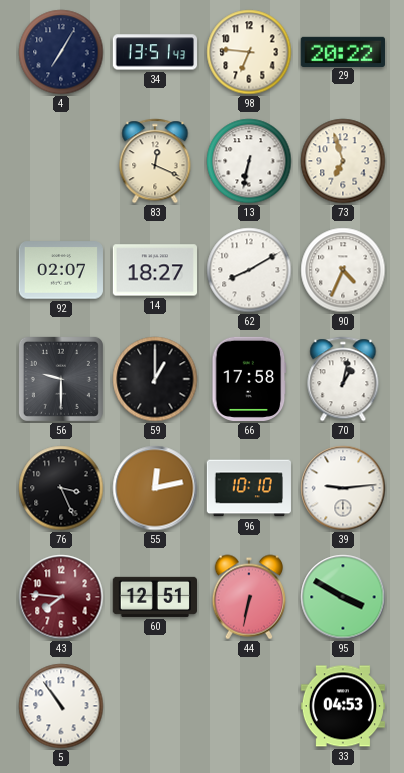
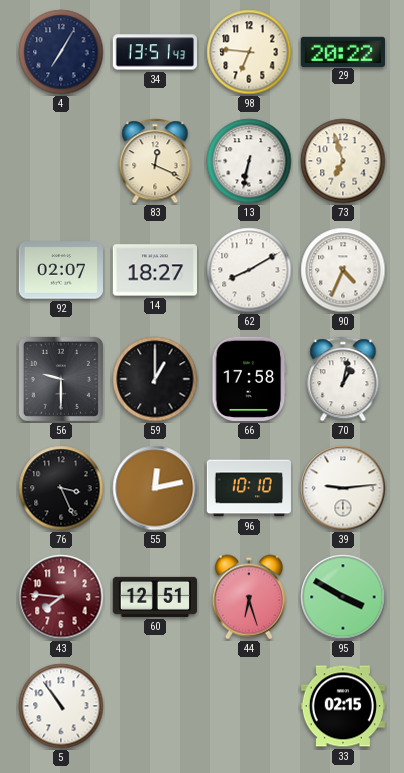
44: 6:32 -> 6:27 (249, 597)
33: 04:53 -> 02:15 (342, 706)
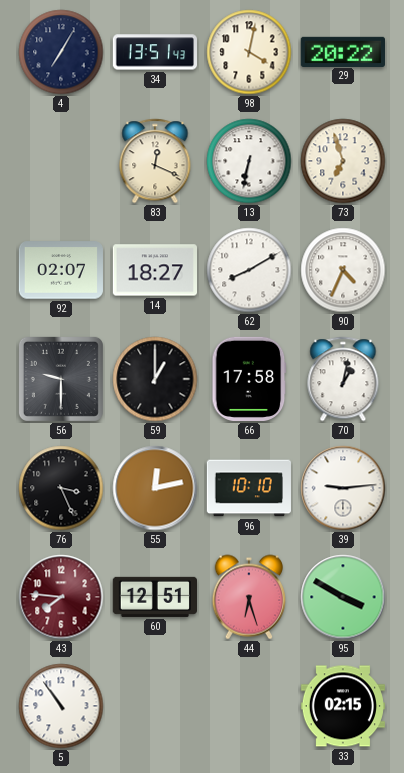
98: 6:46 -> 4:02 (249, 52)
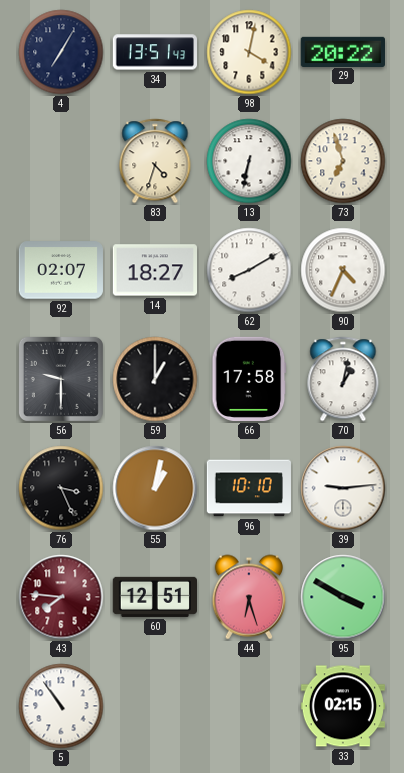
83: 12:19 -> 4:33 (155, 161)
55: 12:13 -> 1:02 (155, 488)
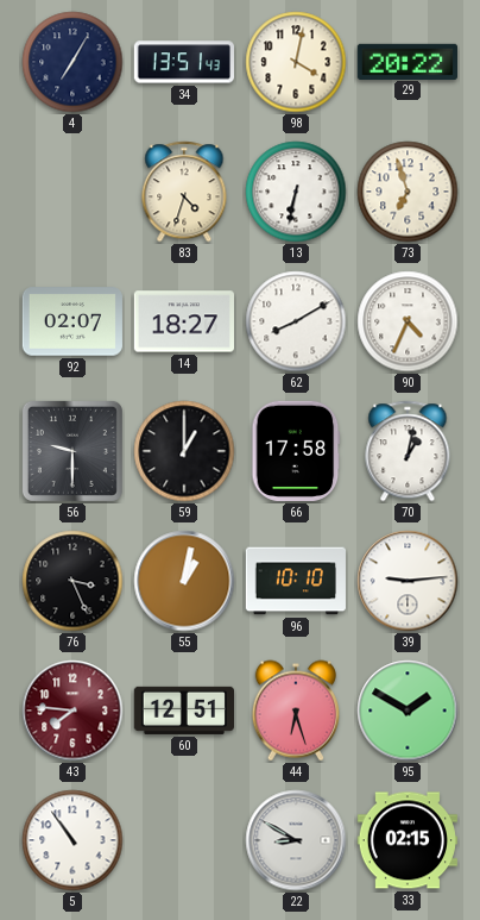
95: 3:50 -> 1:50 (408, 711)
22: none -> 8:50 (296, 840)
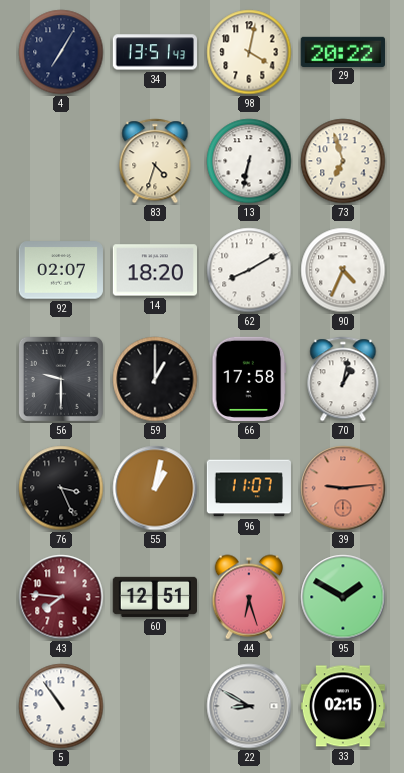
14: 18:27 -> 18:20 (154, 270)
96: 10:10 -> 11:07 (249, 488)
39 dial: white -> salmon (343, 488)
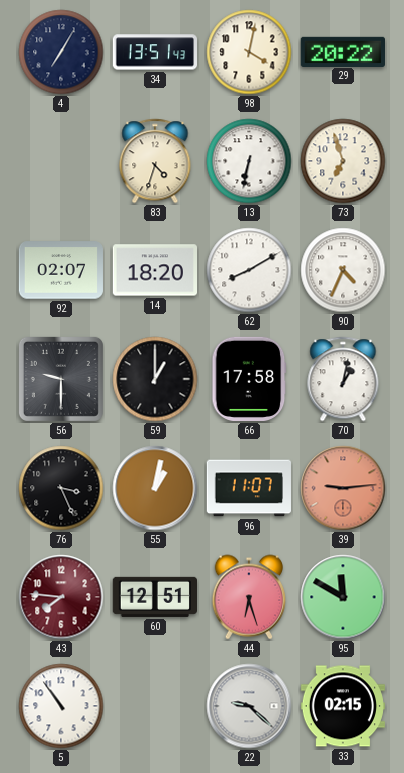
95: 1:50 -> 11:50 (343, 597)
22: 8:50 -> 9:22 (249, 706)
